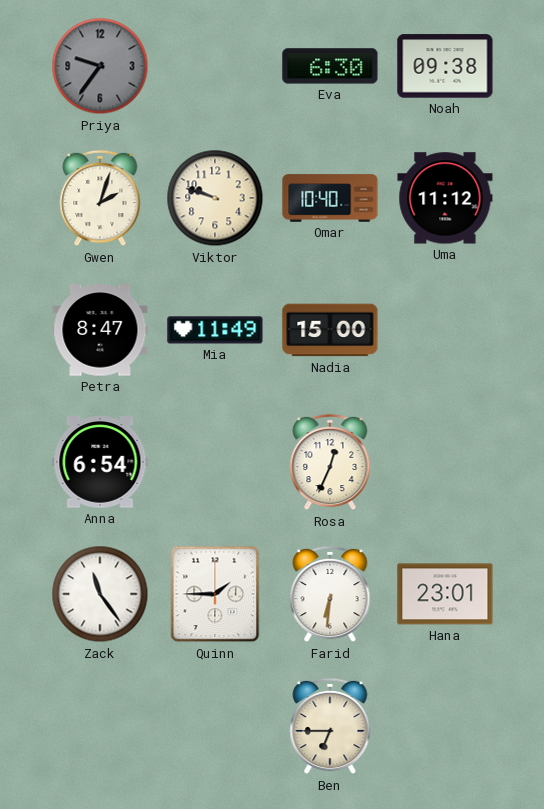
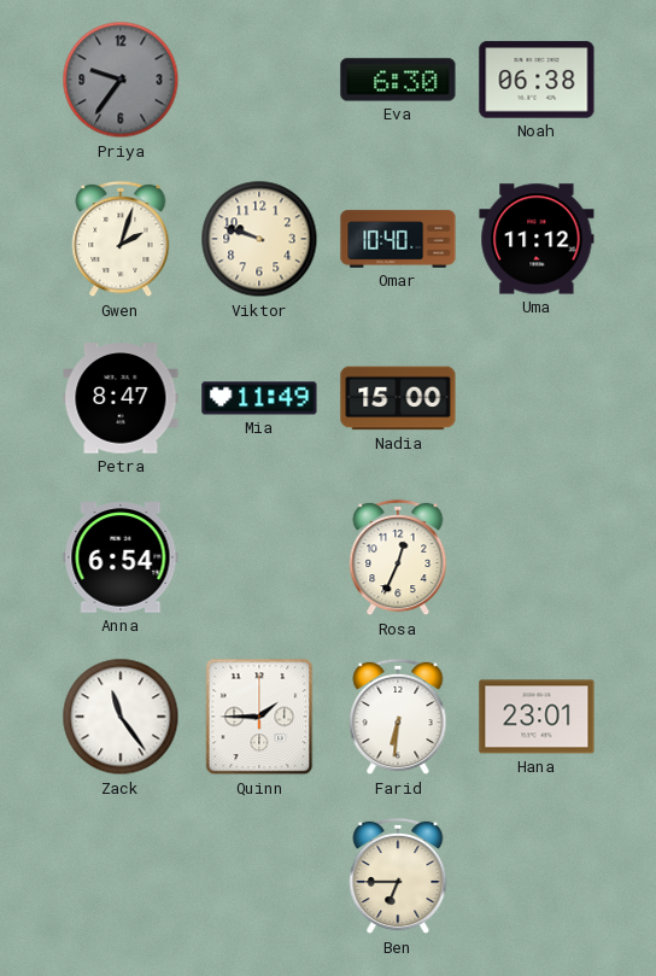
Noah: 09:38 -> 06:38 (537, 80)
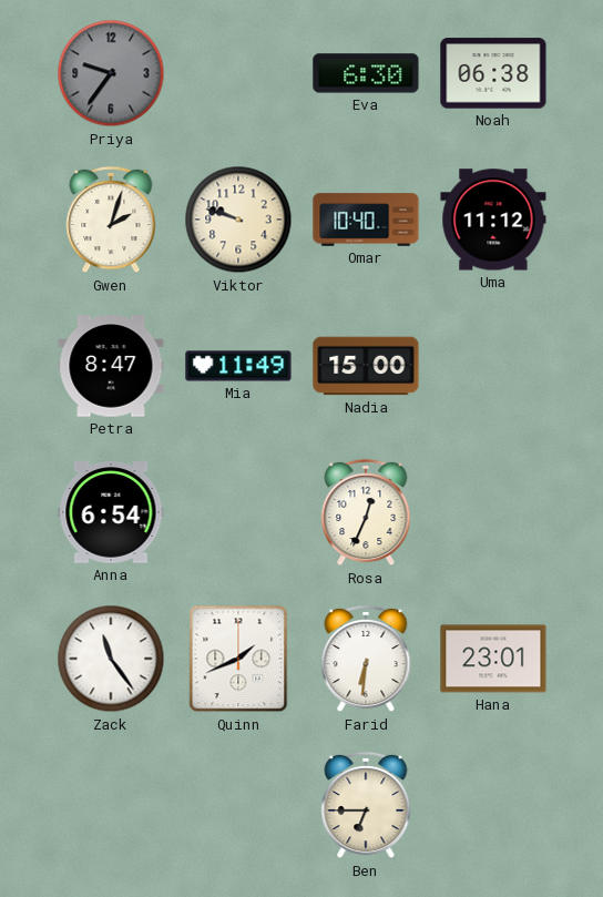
Quinn: 1:45 -> 1:41 (238, 659)
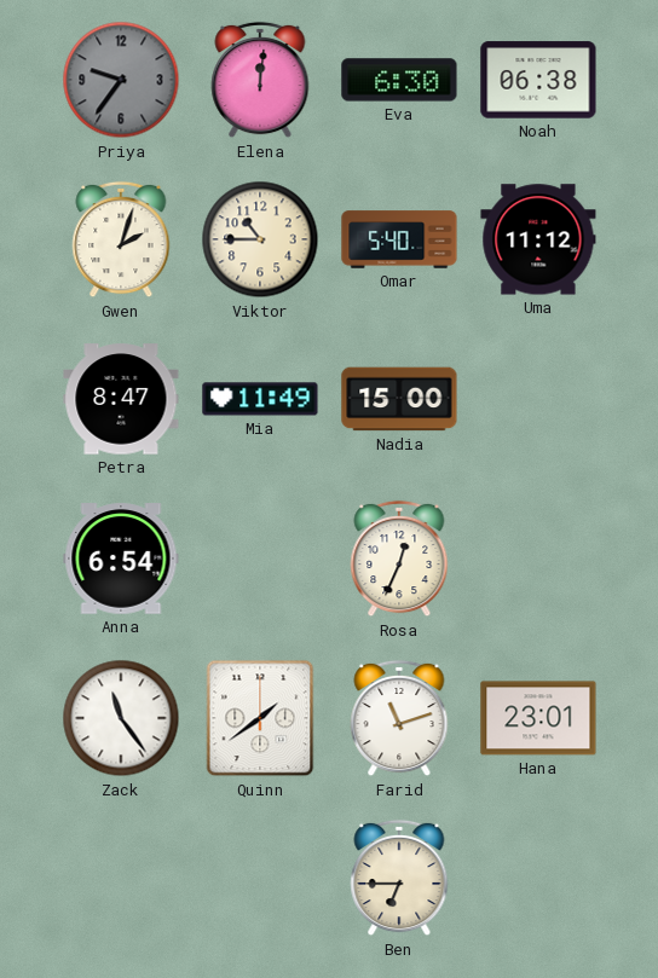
Elena: none -> 12:01 (260, 80)
Viktor: 9:48 -> 10:45 (260, 239)
Omar: 10:40 -> 5:40 (399, 239)
Quinn: 1:41 -> 1:39 (260, 718)
Farid: 6:31 -> 11:12 (399, 718)
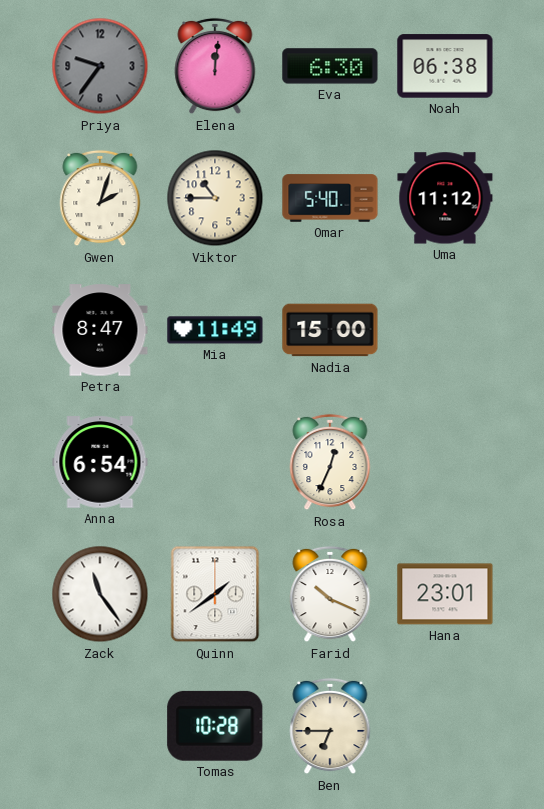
Farid: 11:12 -> 10:19 (330, 594)
Tomas: none -> 10:28 (215, 726)
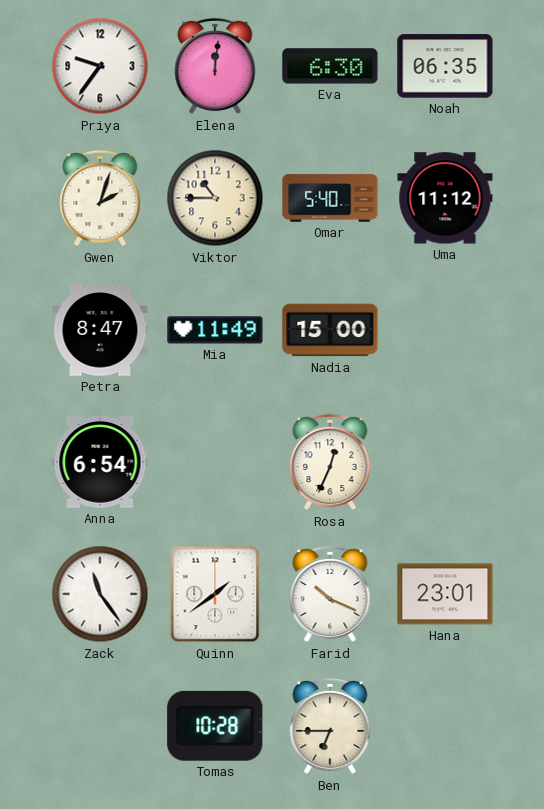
Priya dial: grey -> white (100, 66)
Noah: 06:38 -> 06:35 (445, 66)
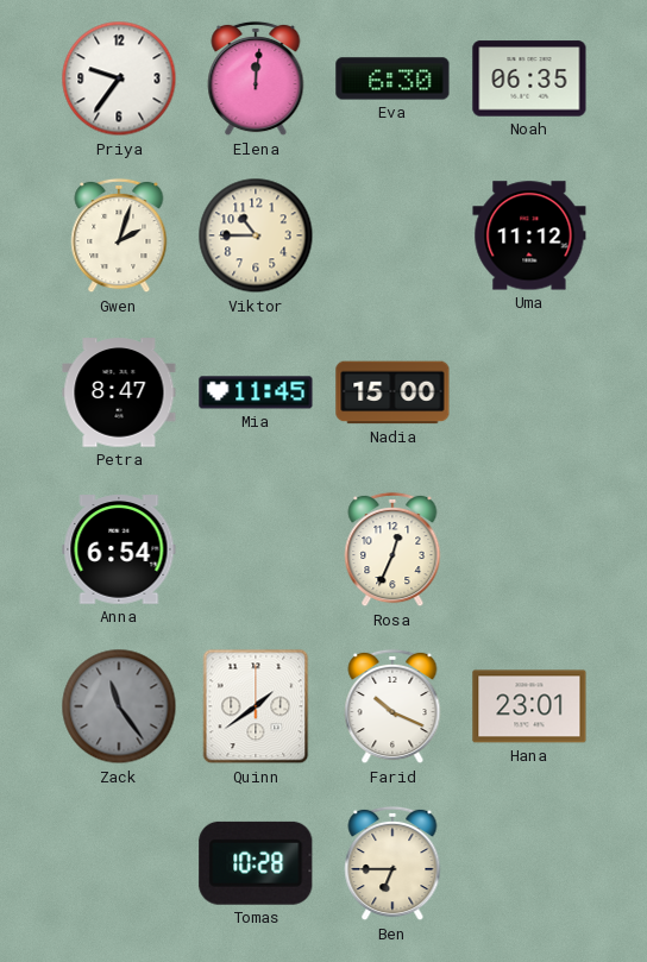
Omar: 5:40 -> none (330, 198)
Mia: 11:49 -> 11:45 (256, 392)
Zack dial: white -> grey (119, 706)
